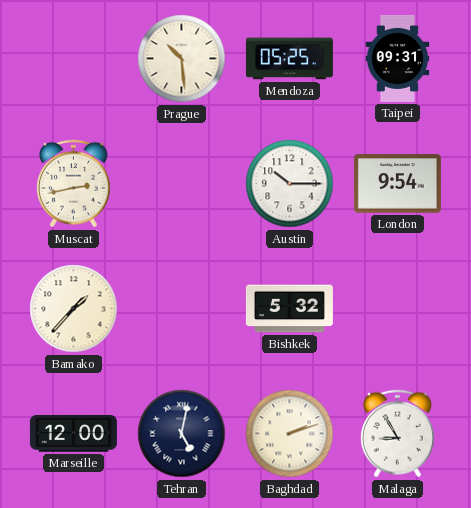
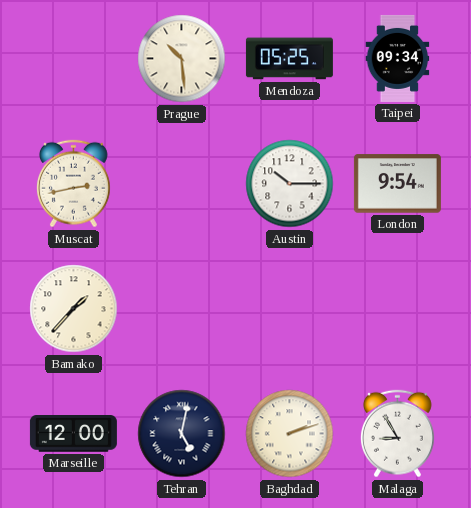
Taipei: 09:31 -> 09:34 (398, 58)
Bishkek: 5:32 -> none (289, 309)
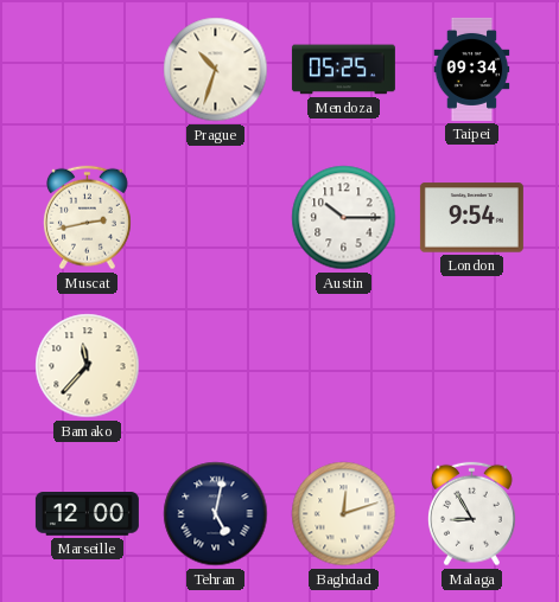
Prague: 10:29 -> 10:33 (216, 70)
Bamako: 1:37 -> 11:37 (88, 366)
Baghdad: 2:12 -> 12:12 (344, 514)
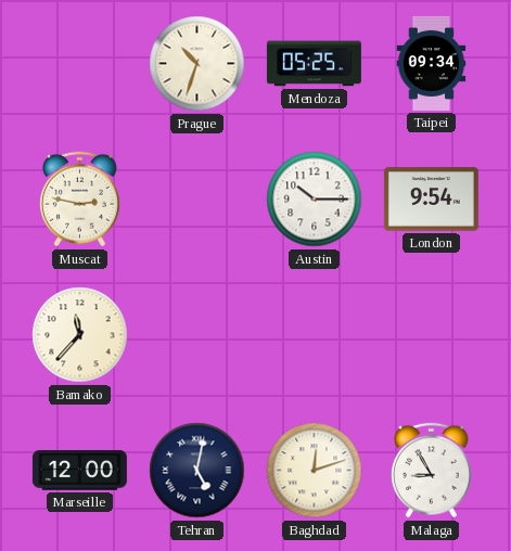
Muscat: 2:43 -> 2:47 (79, 200)
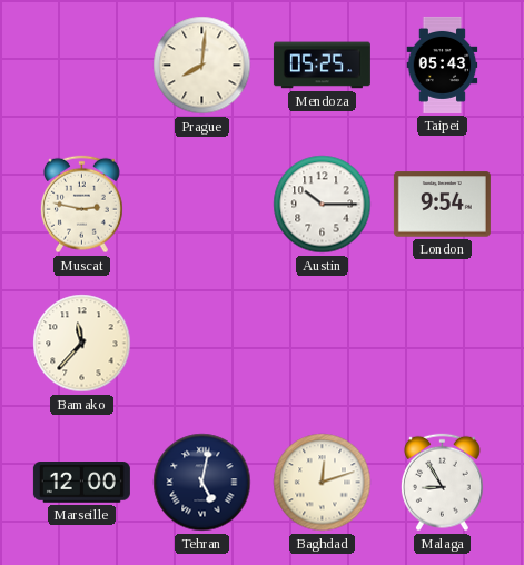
Prague: 10:33 -> 8:01 (202, 66)
Taipei: 09:34 -> 05:43 (443, 65)
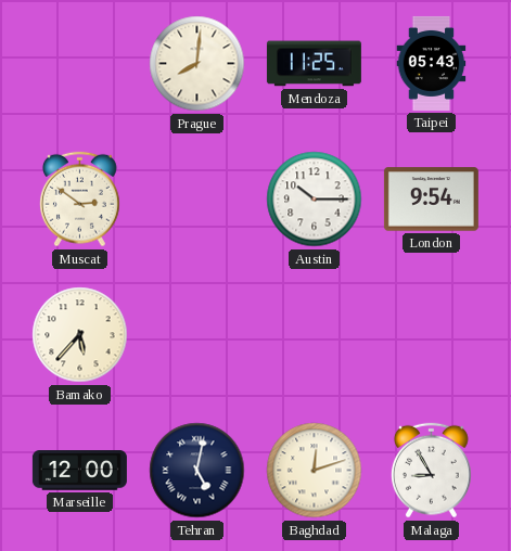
Mendoza: 05:25 -> 11:25 (314, 64)
Muscat: 2:47 -> 2:51 (79, 200)
Bamako: 11:37 -> 5:37 (80, 335)
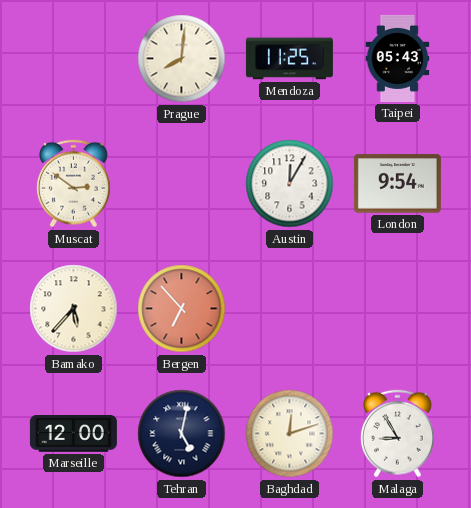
Austin: 10:15 -> 12:05 (290, 184)
Bergen: none -> 6:53 (182, 309)
